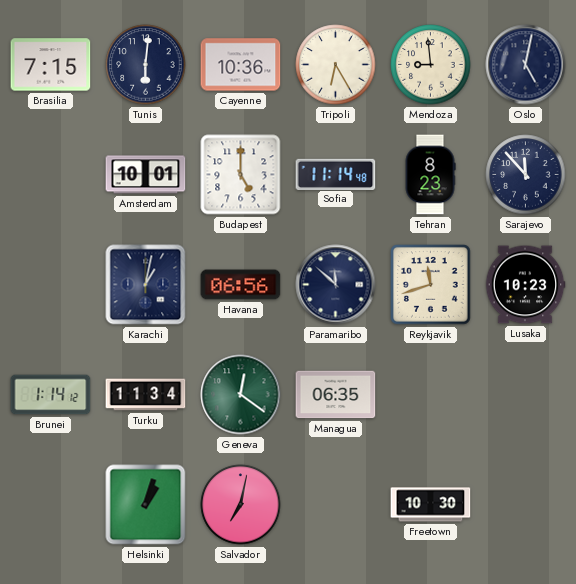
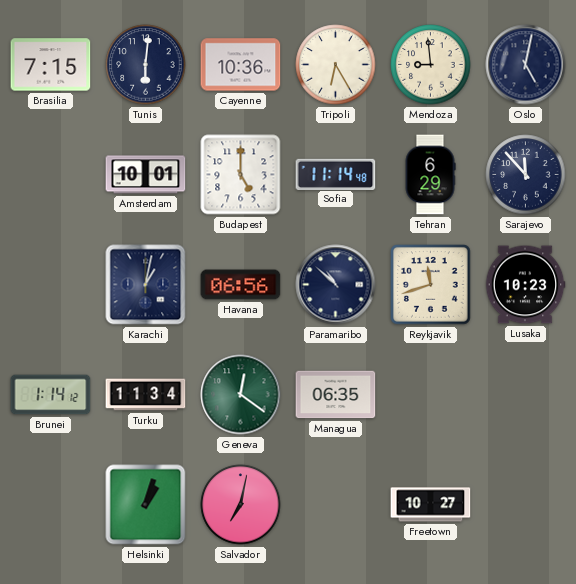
Tehran: 8:23 -> 6:29 (430, 175)
Paramaribo: 11:52 -> 10:52 (336, 285)
Freetown: 10:30 -> 10:27 (431, 505)
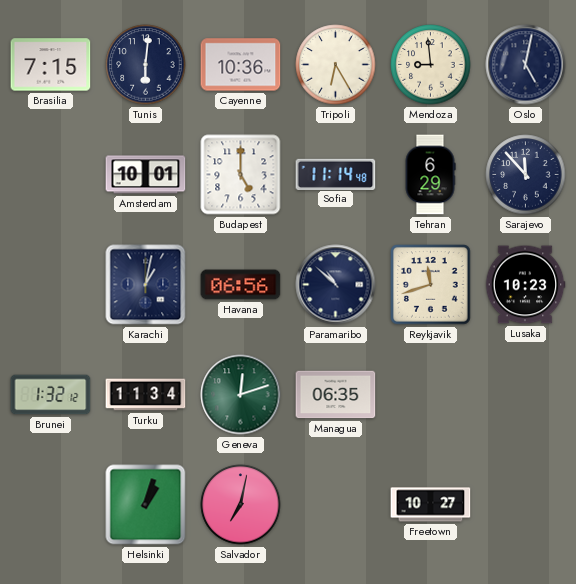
Brunei: 1:14 -> 1:32 (51, 395)
Geneva: 12:21 -> 12:12 (241, 395)
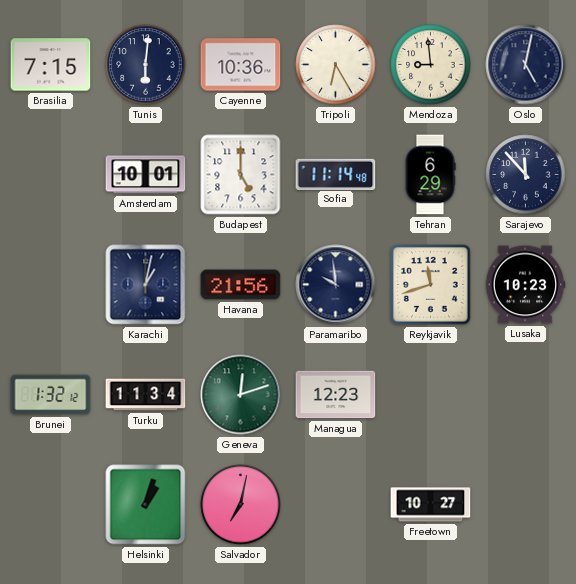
Havana: 06:56 -> 21:56 (241, 285)
Paramaribo: 10:52 -> 9:59 (336, 285)
Managua: 06:35 -> 12:23 (336, 395)
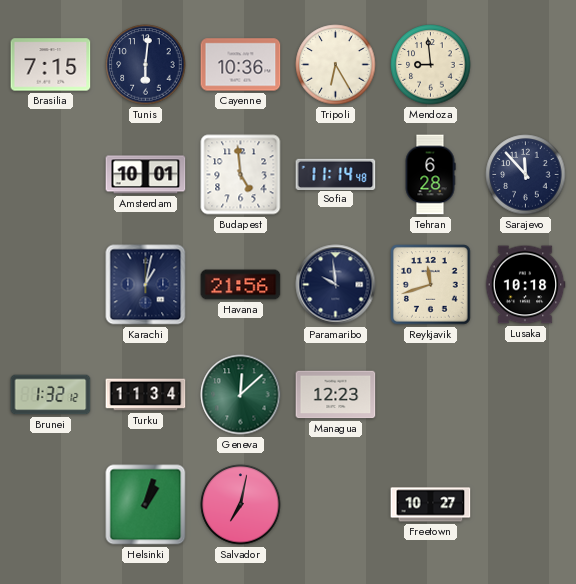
Oslo: 5:02 -> none (526, 65)
Budapest: 5:00 -> 4:59 (241, 175)
Tehran: 6:29 -> 6:28 (430, 175)
Lusaka: 10:23 -> 10:18 (525, 285)
Geneva: 12:12 -> 12:08 (241, 395)
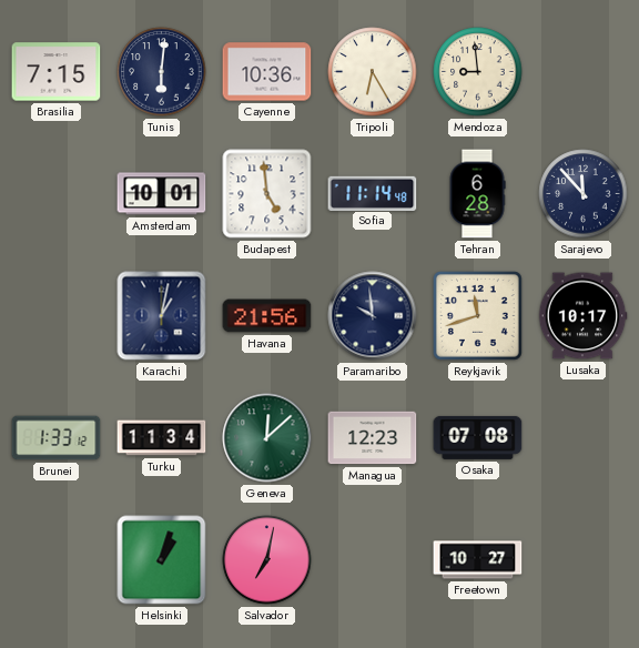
Lusaka: 10:18 -> 10:17 (582, 316)
Brunei: 1:32 -> 1:33 (57, 438)
Osaka: none -> 07:08 (478, 437)
